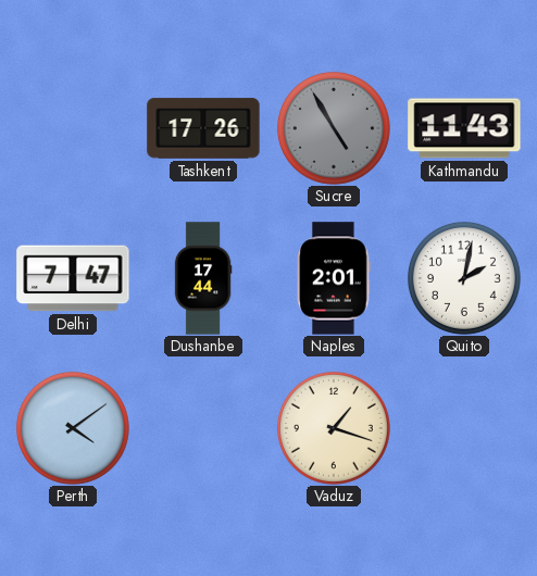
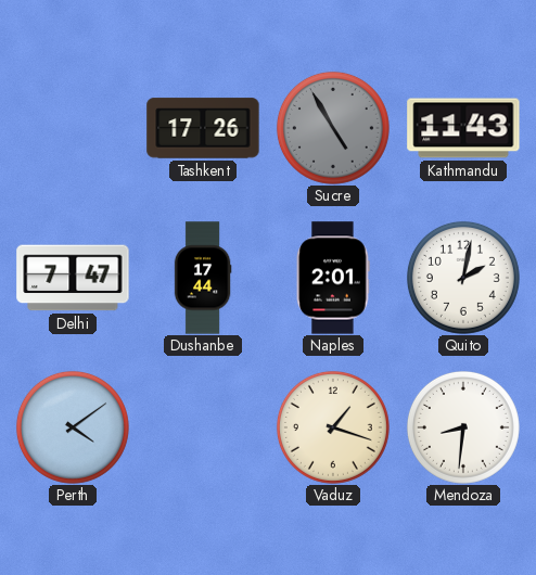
Mendoza: none -> 8:31 (463, 427)
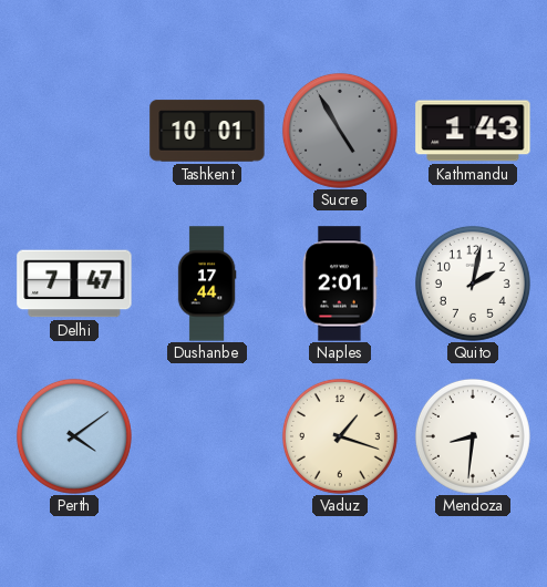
Tashkent: 17:26 -> 10:01 (207, 131)
Kathmandu: 11:43 -> 1:43 (473, 131)
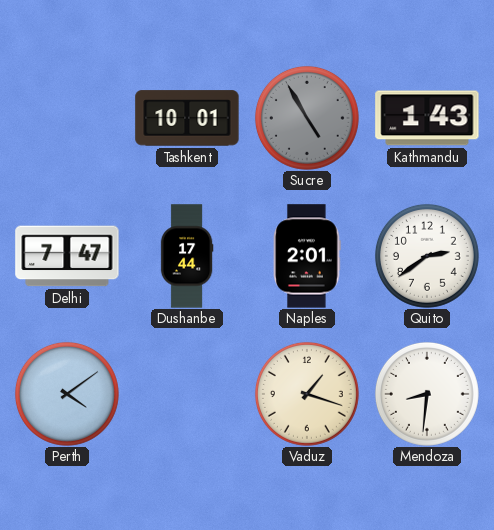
Quito: 2:02 -> 2:39 (427, 256)
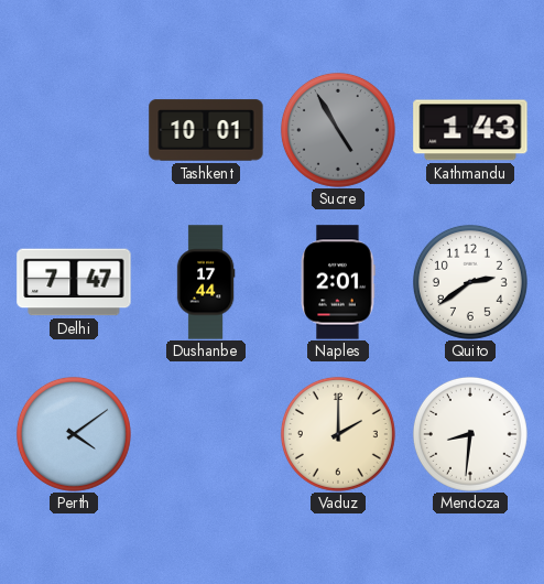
Vaduz: 1:18 -> 2:00 (338, 434)
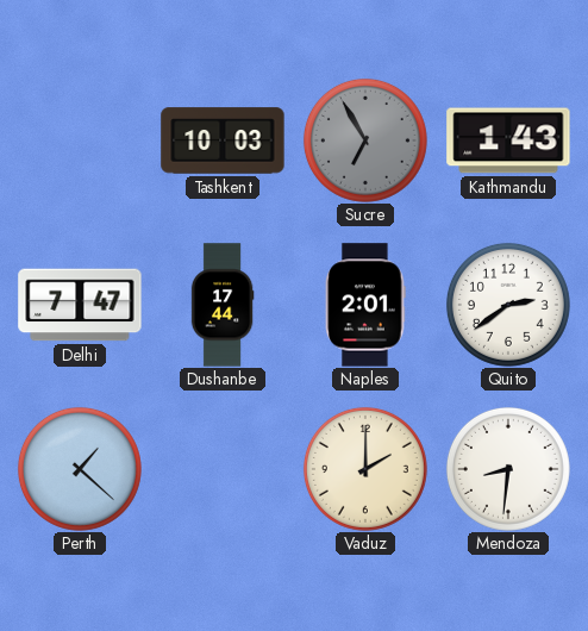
Tashkent: 10:01 -> 10:03 (223, 140)
Sucre: 4:55 -> 6:55 (365, 140)
Perth: 4:09 -> 1:22 (80, 469)
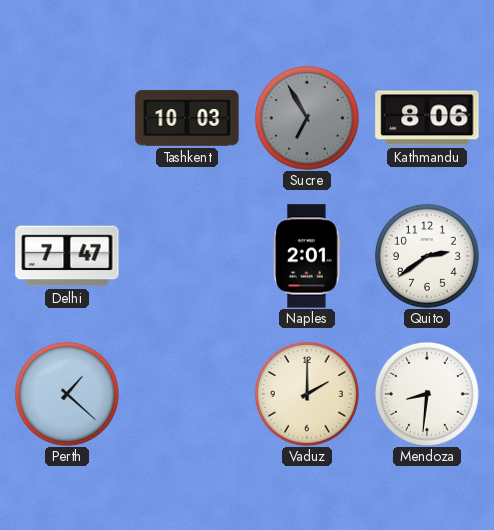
Kathmandu: 1:43 -> 8:06 (427, 118)
Dushanbe: 17:44 -> none (223, 305)
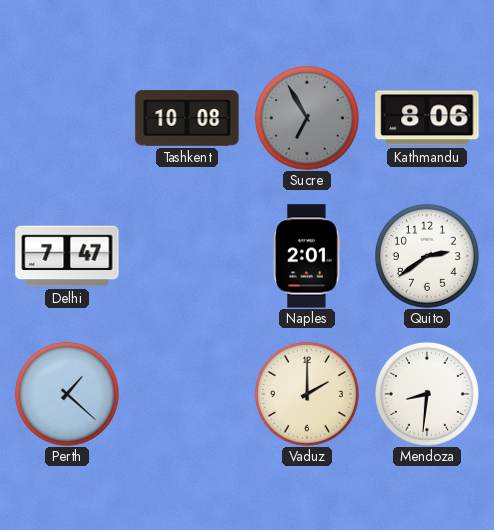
Tashkent: 10:03 -> 10:08 (187, 118)
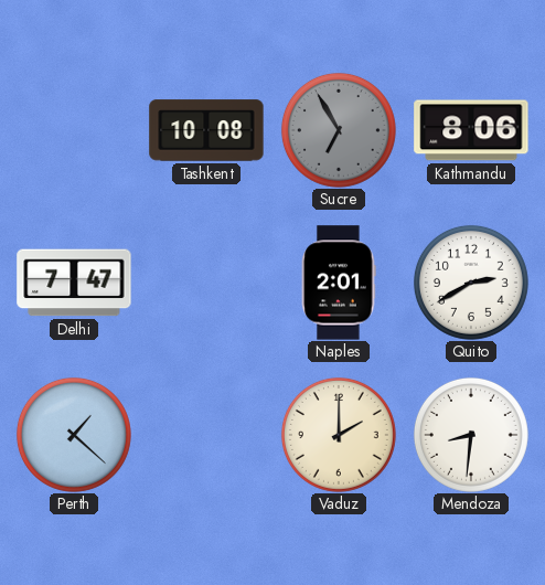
Quito: 2:39 -> 2:40 (471, 283)
